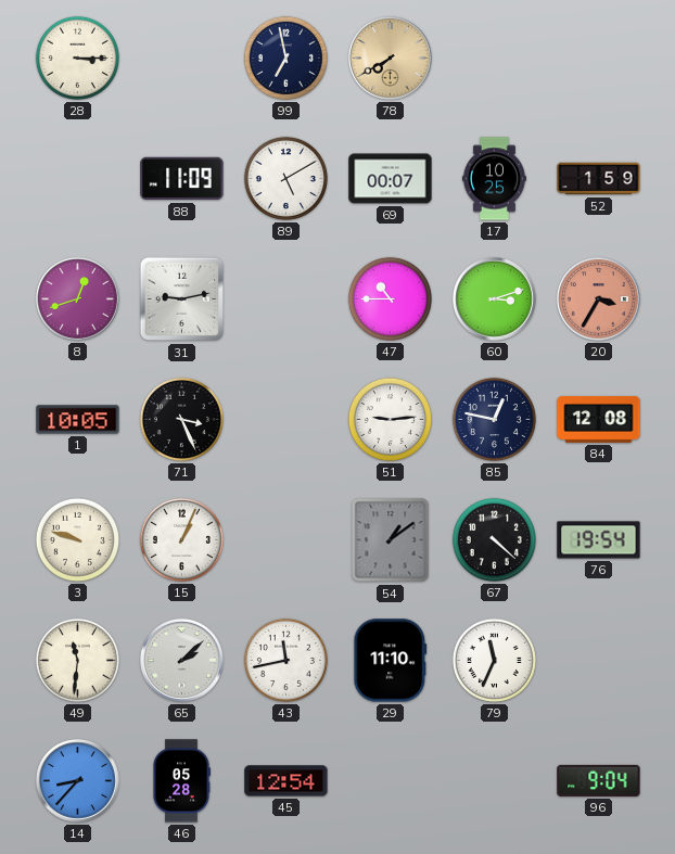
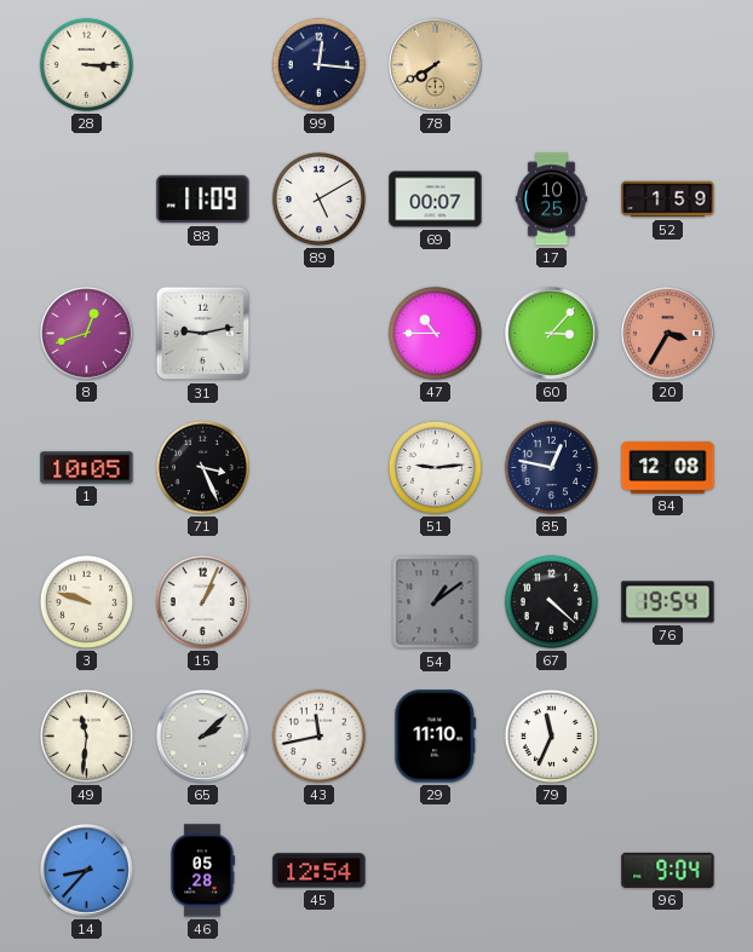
99: 6:58 -> 12:16 (318, 64)
60: 3:12 -> 3:07 (552, 334)
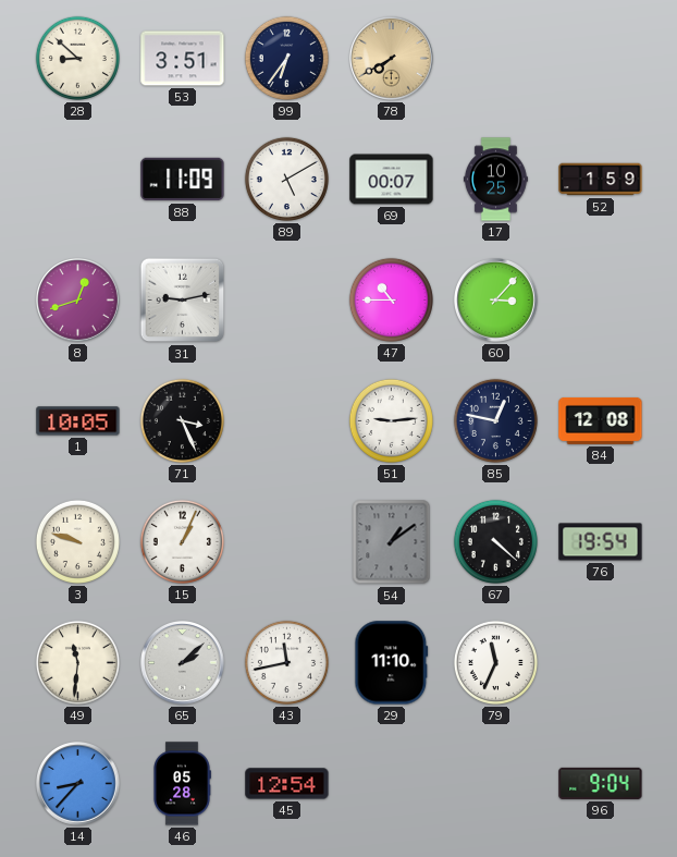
28: 3:15 -> 8:52 (77, 58)
53: none -> 3:51 (183, 59)
99: 12:16 -> 6:36 (286, 58)
20: 3:35 -> none (668, 334)
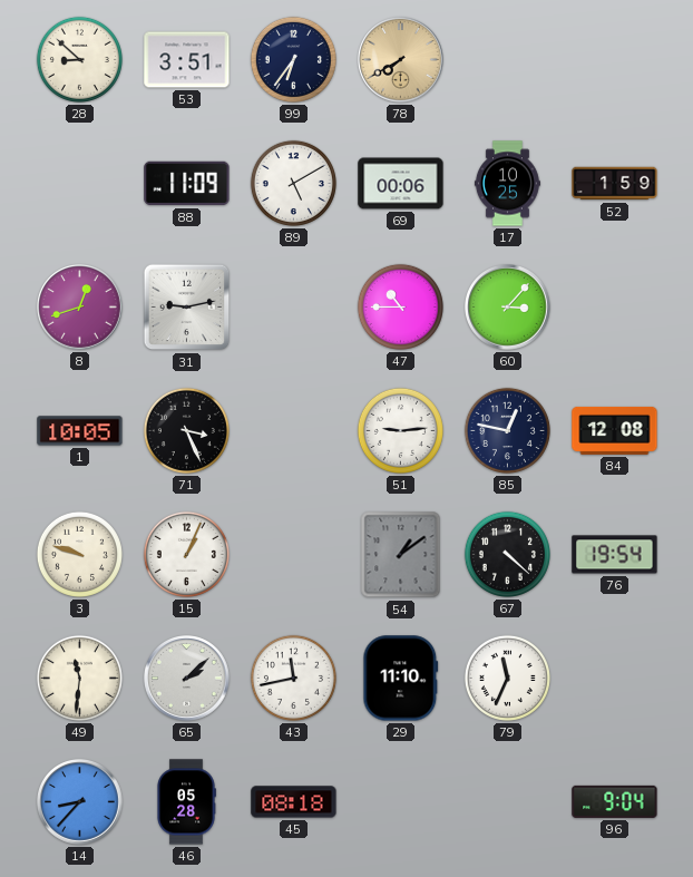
69: 00:07 -> 00:06 (401, 184)
45: 12:54 -> 08:18 (294, 802)
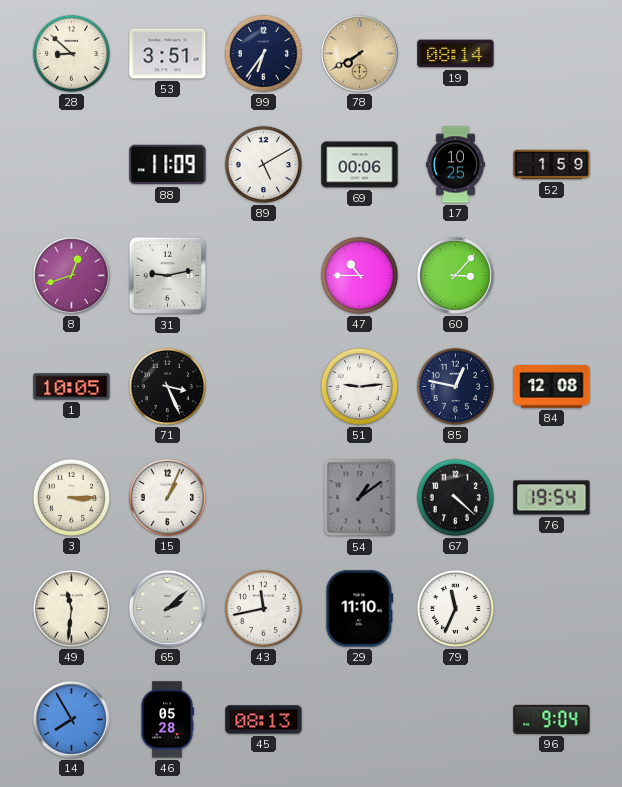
19: none -> 08:14 (456, 54)
3: 9:48 -> 3:15 (71, 497)
14: 8:37 -> 7:55 (72, 720)
45: 08:18 -> 08:13 (264, 720)
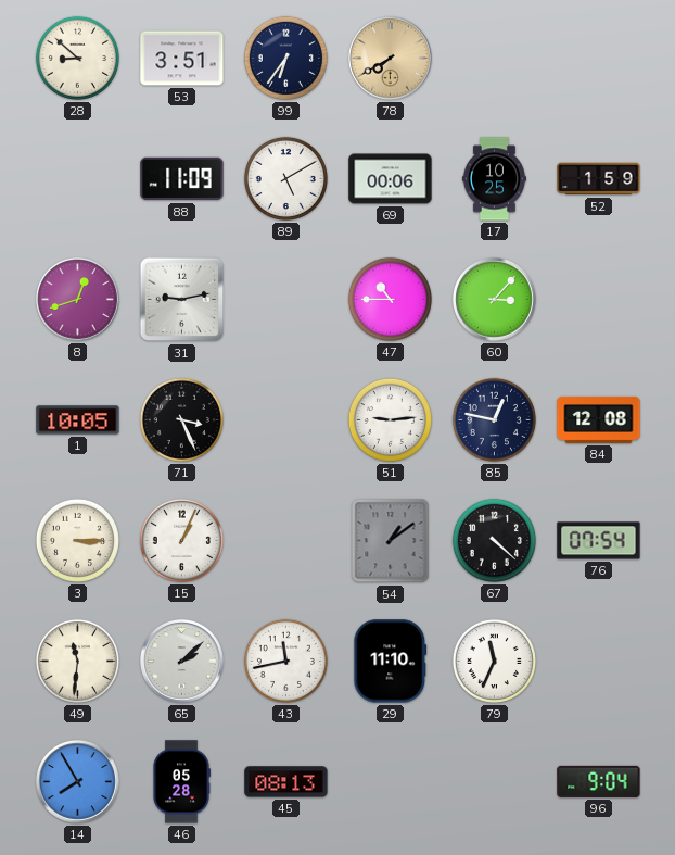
19: 08:14 -> none (456, 54)
76: 19:54 -> 07:54 (599, 541)
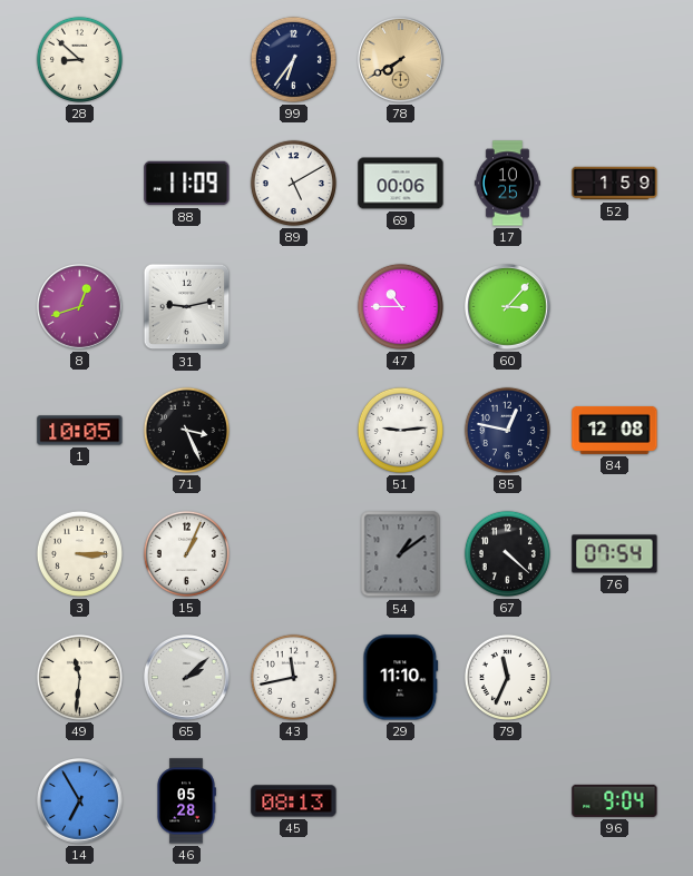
53: 3:51 -> none (182, 59)
14: 7:55 -> 6:55 (80, 801)
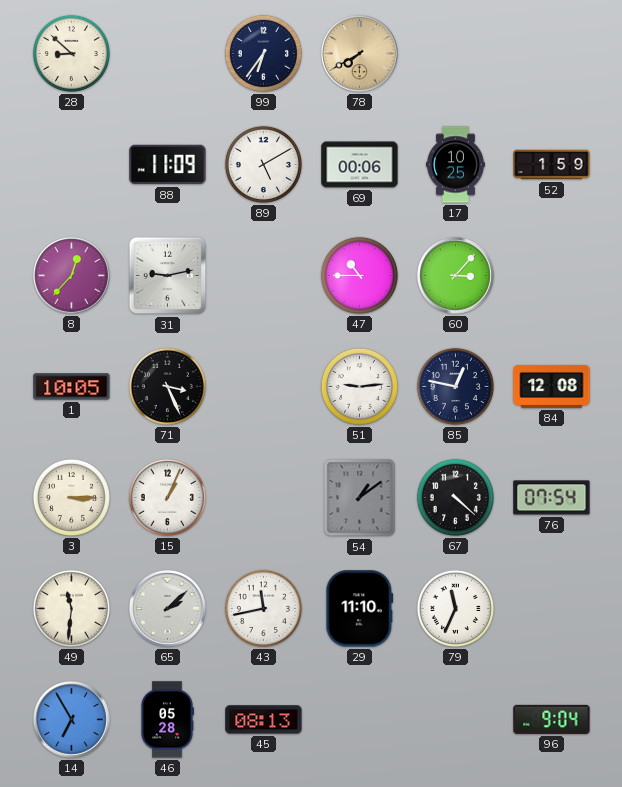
8: 12:42 -> 12:37 (72, 276)
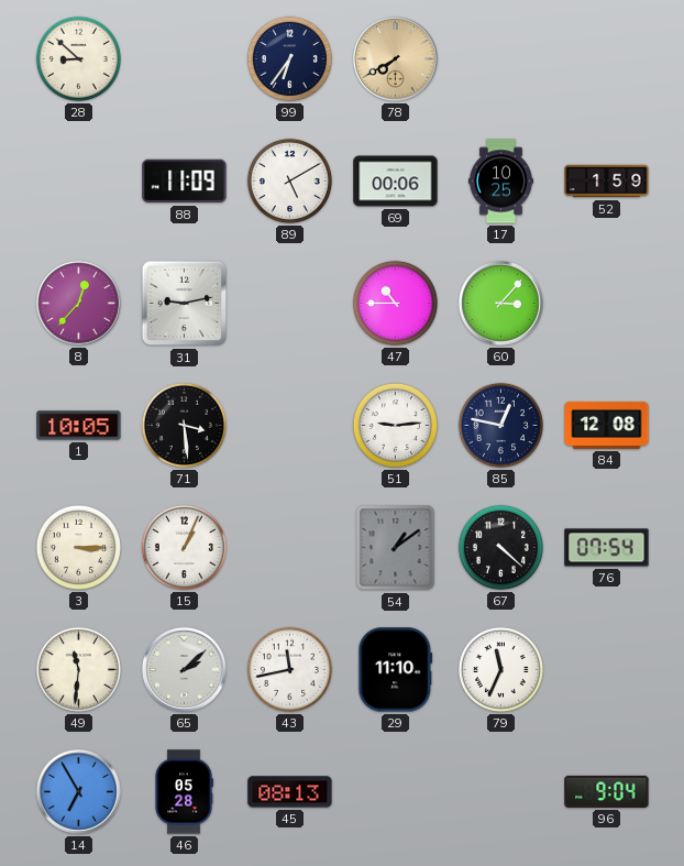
71: 3:26 -> 3:29 (184, 425)
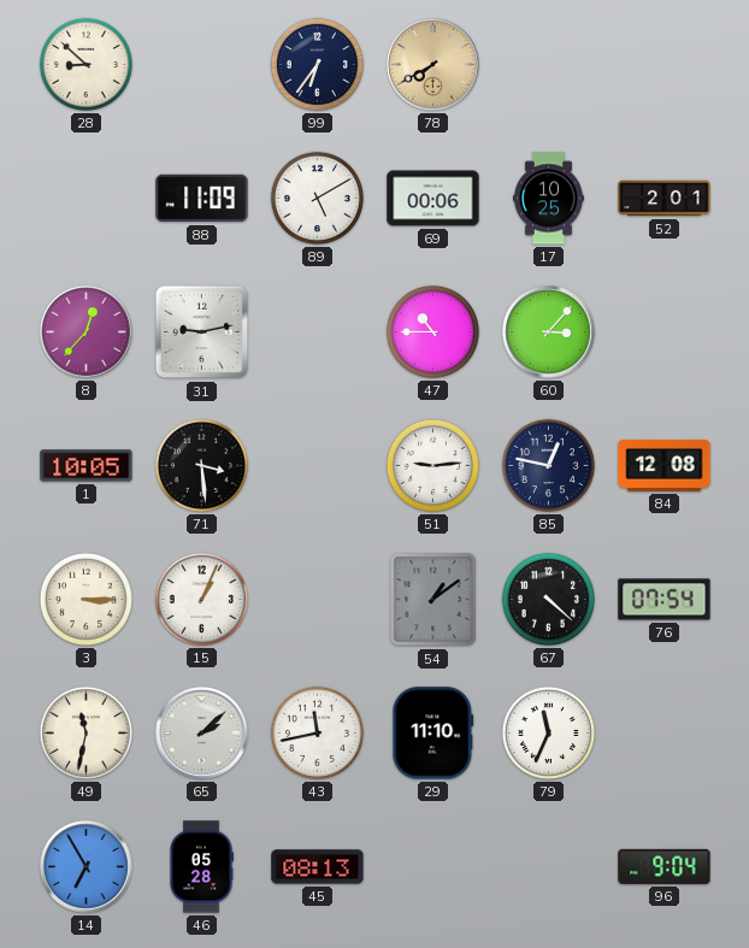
52: 1:59 -> 2:01 (665, 199)
49: 11:31 -> 11:32 (85, 732)
